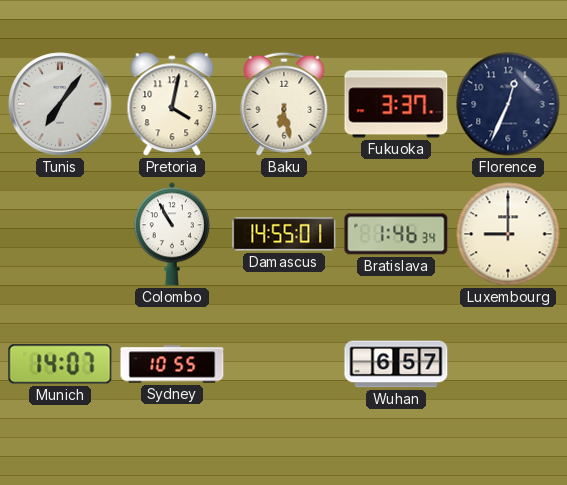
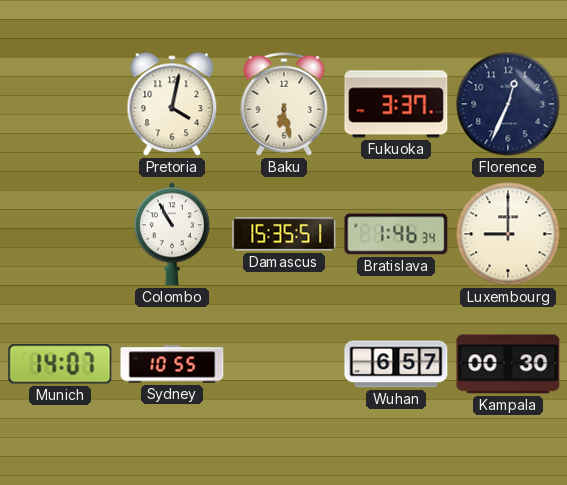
Tunis: 7:06 -> none (60, 104)
Damascus: 14:55 -> 15:35 (284, 234)
Kampala: none -> 00:30 (508, 364)
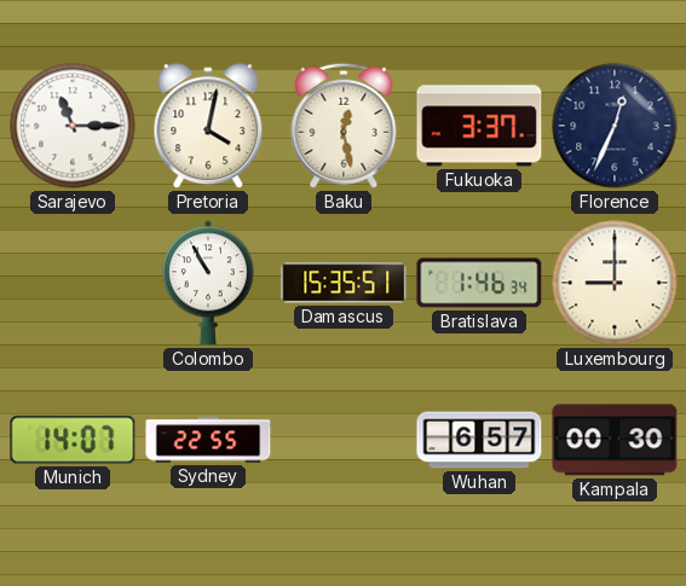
Sarajevo: none -> 11:15 (73, 126)
Baku: 6:28 -> 12:28 (344, 126)
Sydney: 10:55 -> 22:55 (208, 440)
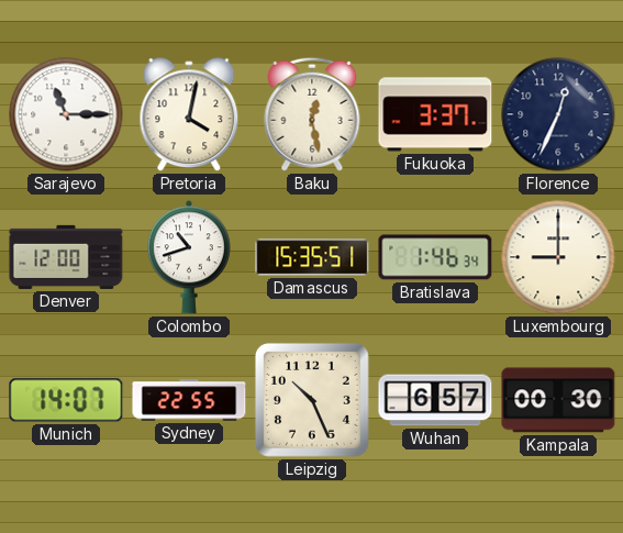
Denver: none -> 12:00 (66, 257)
Colombo: 10:55 -> 10:42 (189, 257)
Leipzig: none -> 10:26 (312, 400)
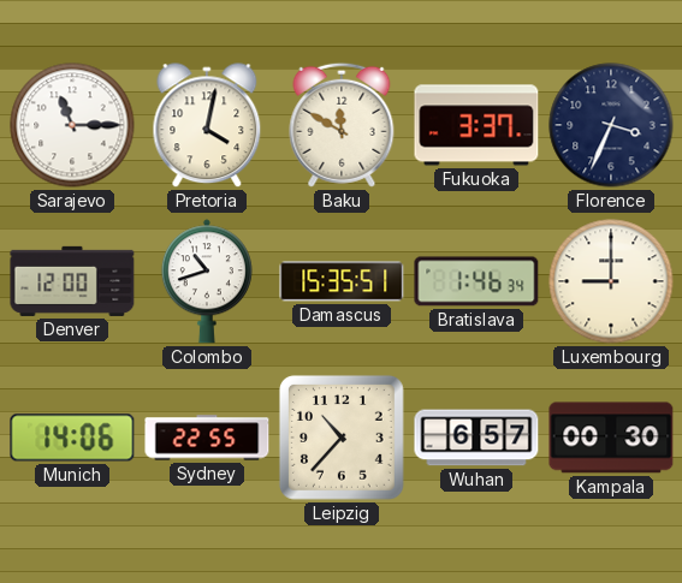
Baku: 12:28 -> 11:50 (342, 125)
Florence: 12:34 -> 3:34 (611, 125)
Munich: 14:07 -> 14:06 (72, 438)
Leipzig: 10:26 -> 10:37 (342, 438)
